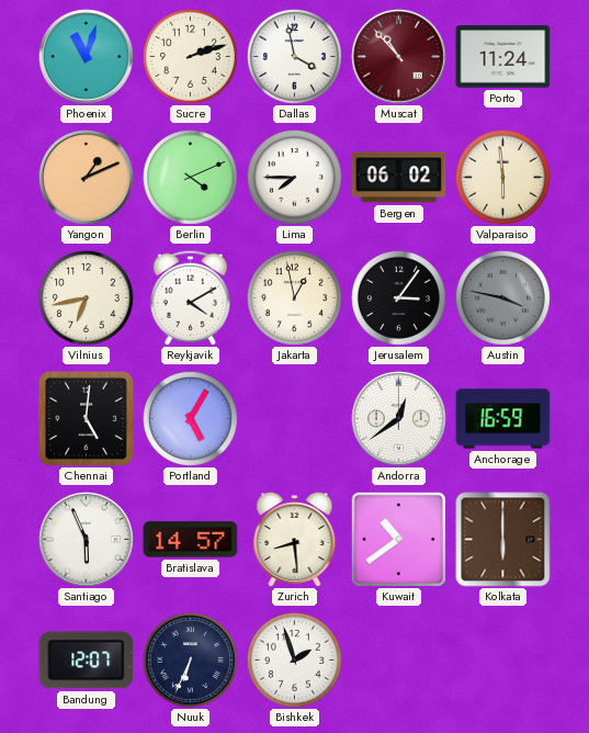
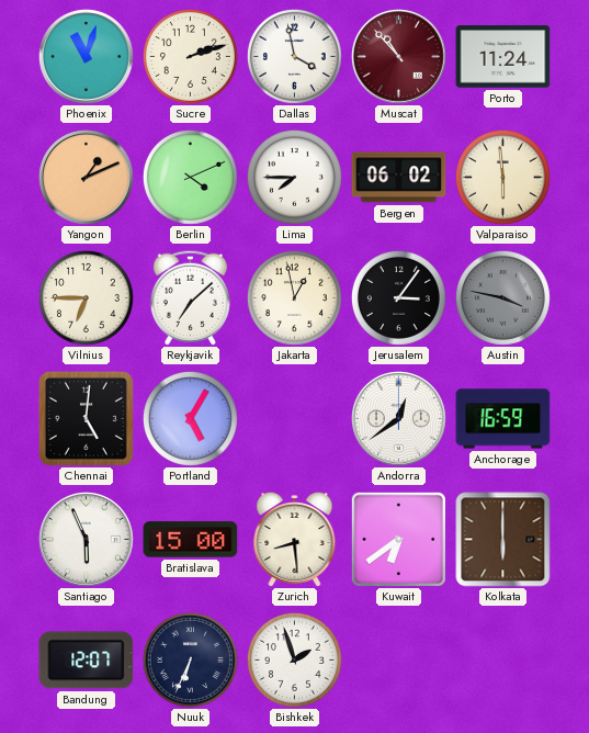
Vilnius: 6:43 -> 6:45 (86, 297)
Reykjavik: 4:10 -> 7:08 (190, 297)
Bratislava: 14:57 -> 15:00 (191, 540)
Kuwait: 10:39 -> 6:39 (398, 539)
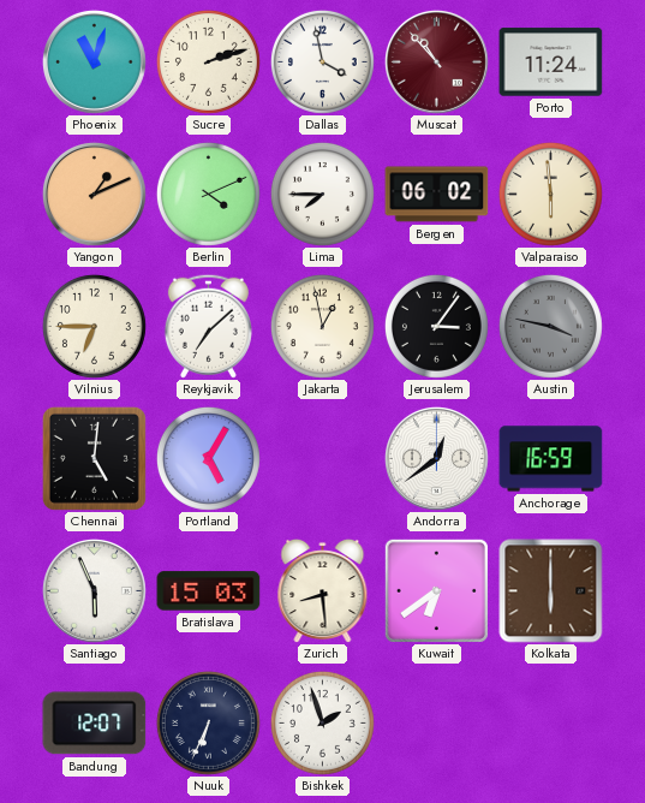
Bratislava: 15:00 -> 15:03 (209, 591)
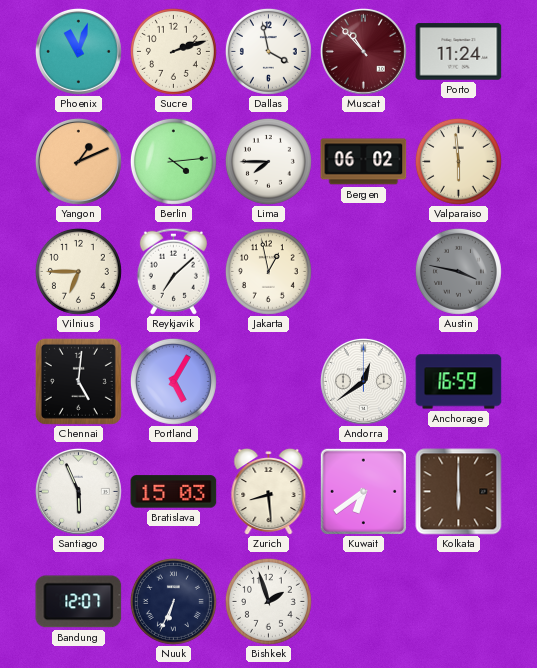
Berlin: 4:11 -> 4:14 (173, 161)
Jerusalem: 3:06 -> none (436, 326)
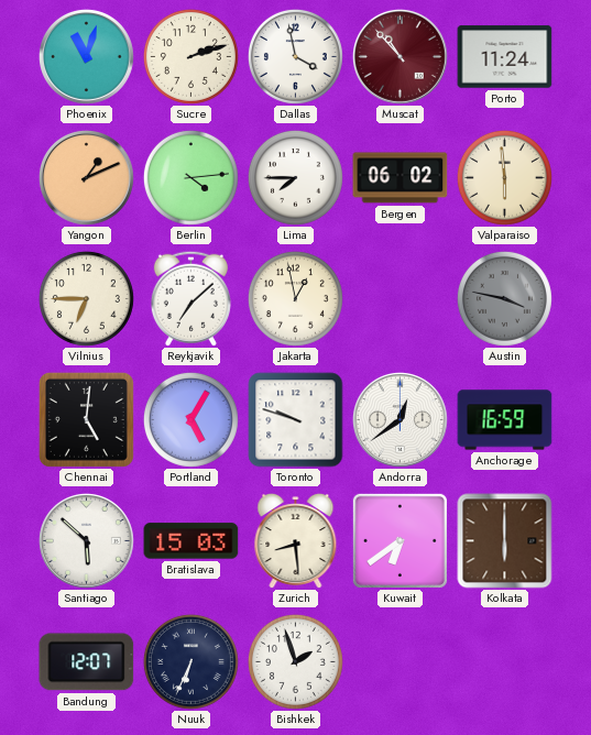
Toronto: none -> 9:48 (296, 420)
Santiago: 5:56 -> 5:52 (86, 540)
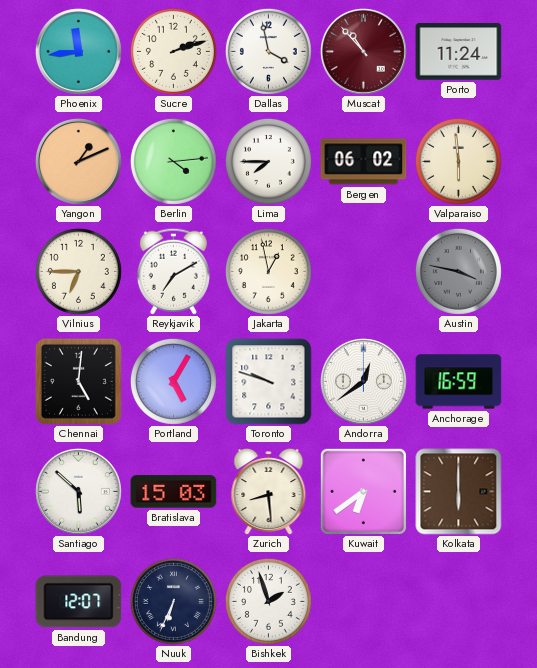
Phoenix: 11:03 -> 11:44 (78, 51)
Reykjavik: 7:08 -> 7:10 (173, 271)
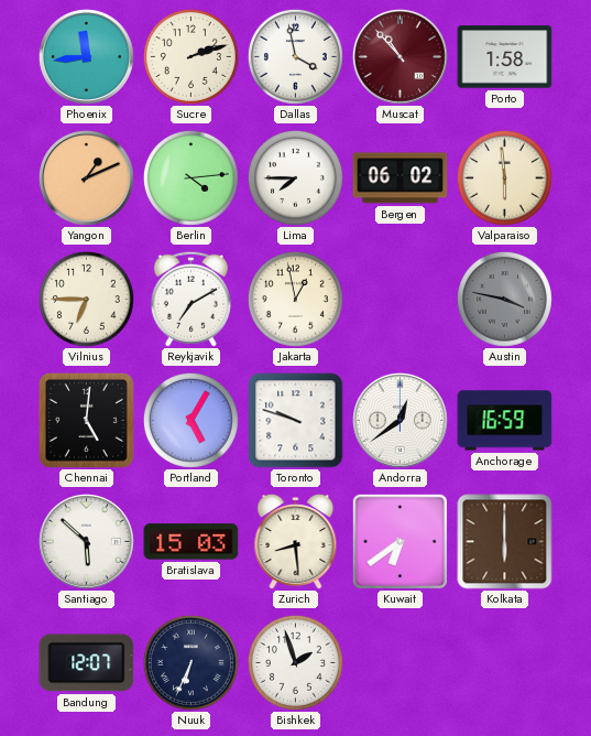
Porto: 11:24 -> 1:58 (505, 57)
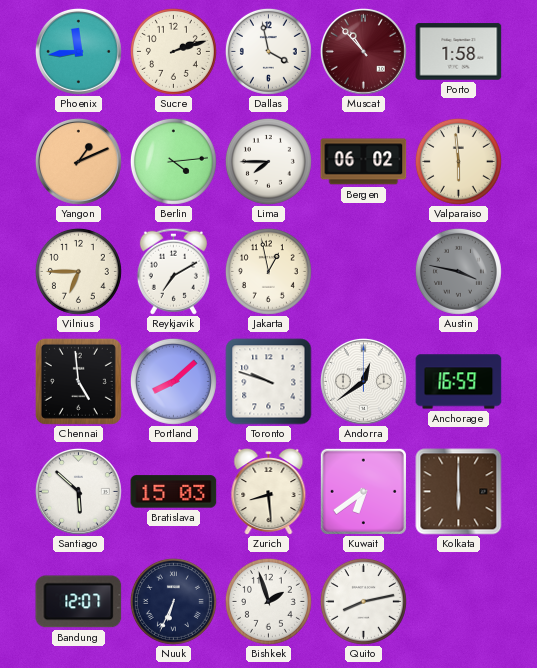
Chennai: 5:01 -> 4:59 (78, 381)
Portland: 5:05 -> 8:08 (173, 381)
Quito: none -> 8:13 (363, 601)
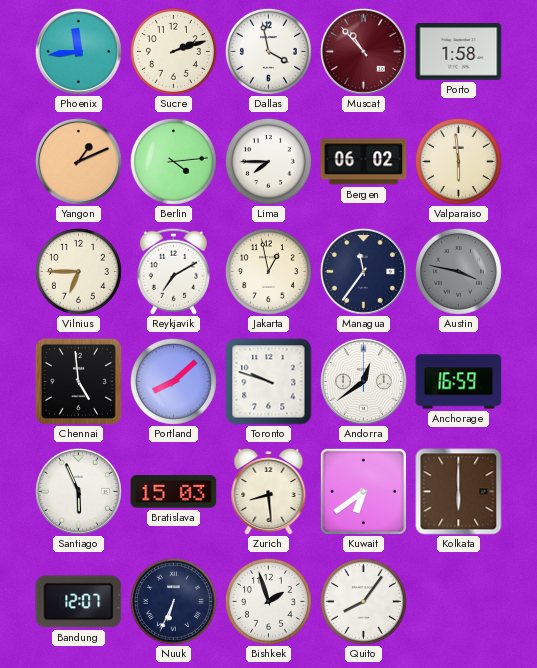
Managua: none -> 11:36 (363, 271)
Santiago: 5:52 -> 5:56 (78, 491)
Quito: 8:13 -> 8:06 (363, 601)
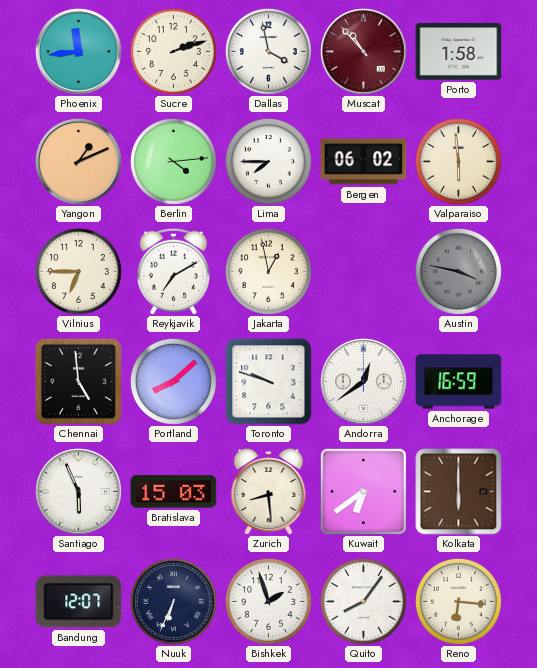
Managua: 11:36 -> none (363, 271)
Reno: none -> 6:16 (458, 601)
